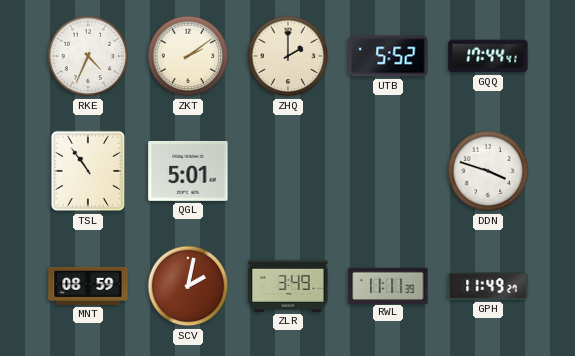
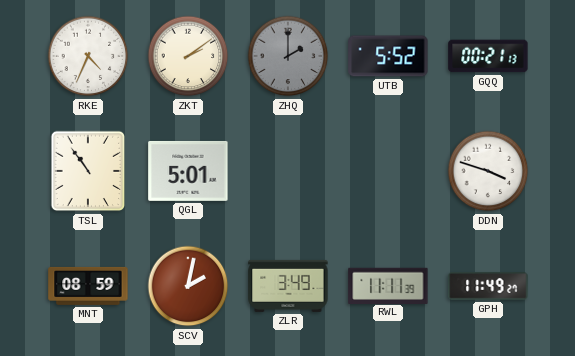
ZHQ dial: cream -> grey (288, 56)
GQQ: 17:44 -> 00:21 (488, 56)
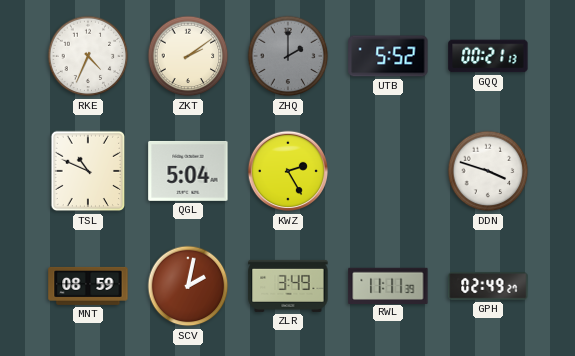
TSL: 10:54 -> 10:49 (88, 171)
QGL: 5:01 -> 5:04 (188, 171)
KWZ: none -> 2:25 (288, 171)
GPH: 11:49 -> 02:49 (488, 286)
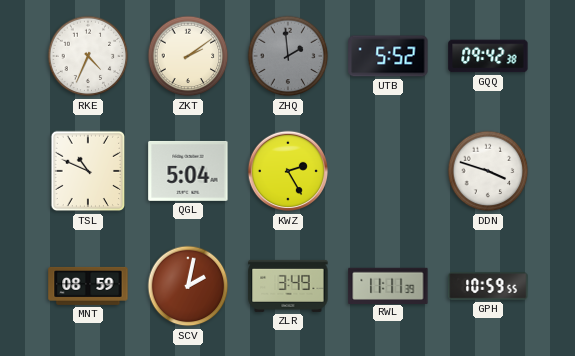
ZHQ: 2:00 -> 1:59 (288, 56)
GQQ: 00:21 -> 09:42 (488, 56)
GPH: 02:49 -> 10:59 (488, 286)
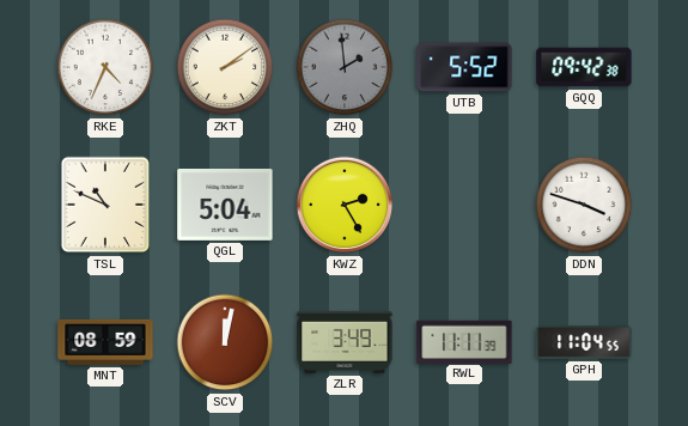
SCV: 2:02 -> 12:02 (225, 342)
GPH: 10:59 -> 11:04 (584, 342)
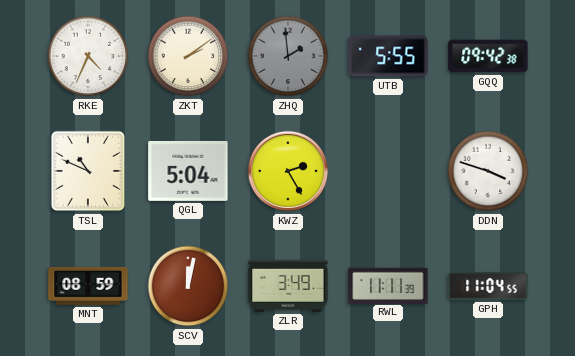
UTB: 5:52 -> 5:55 (388, 56)
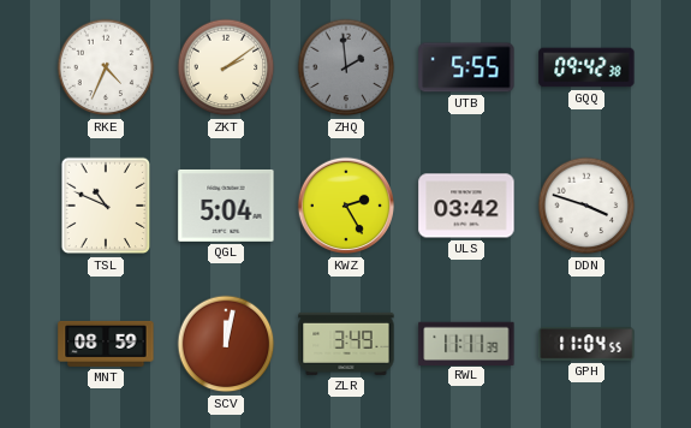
ULS: none -> 03:42 (466, 206)
